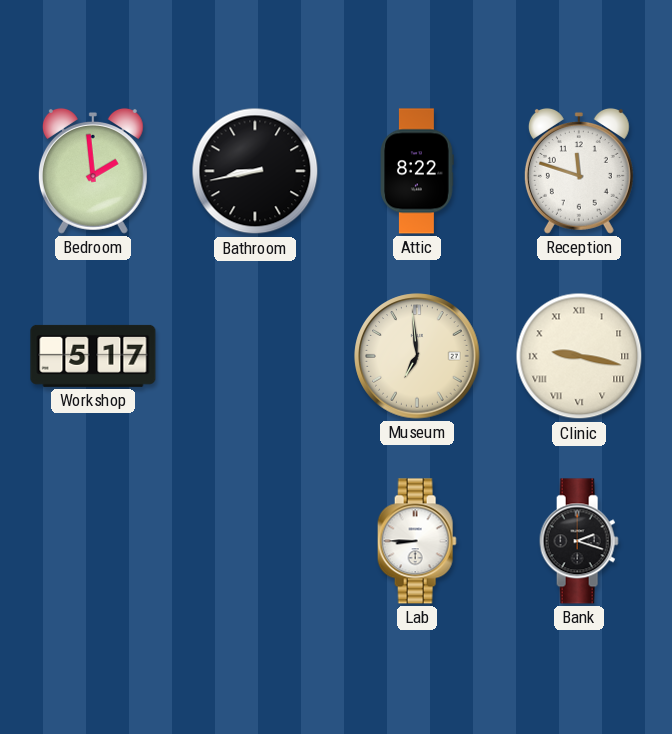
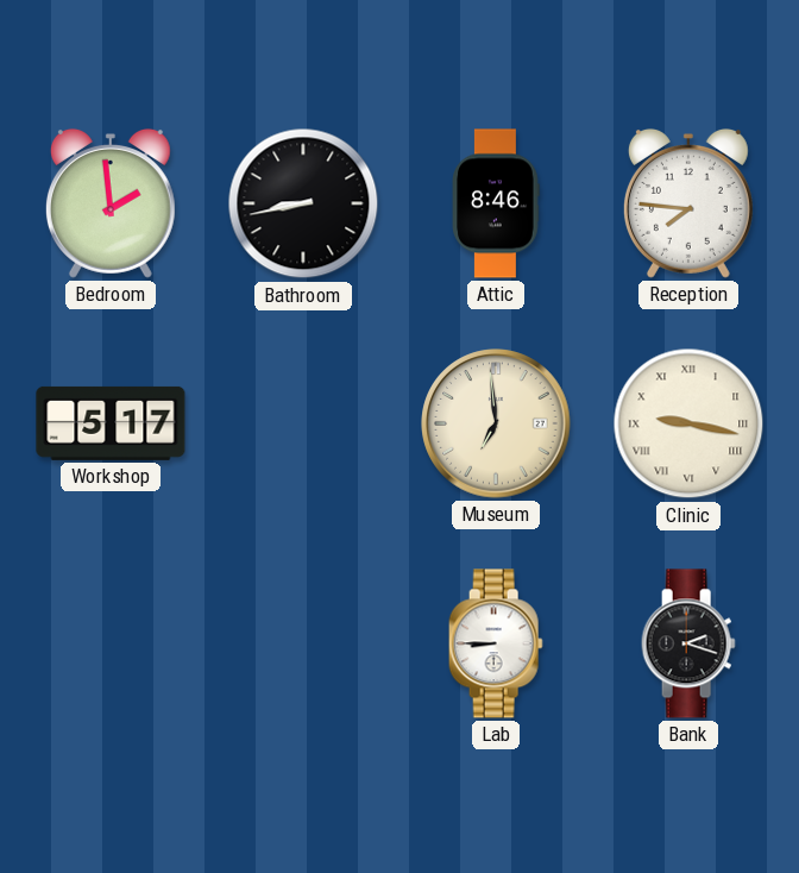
Attic: 8:22 -> 8:46 (496, 203)
Reception: 11:48 -> 7:46 (688, 203)
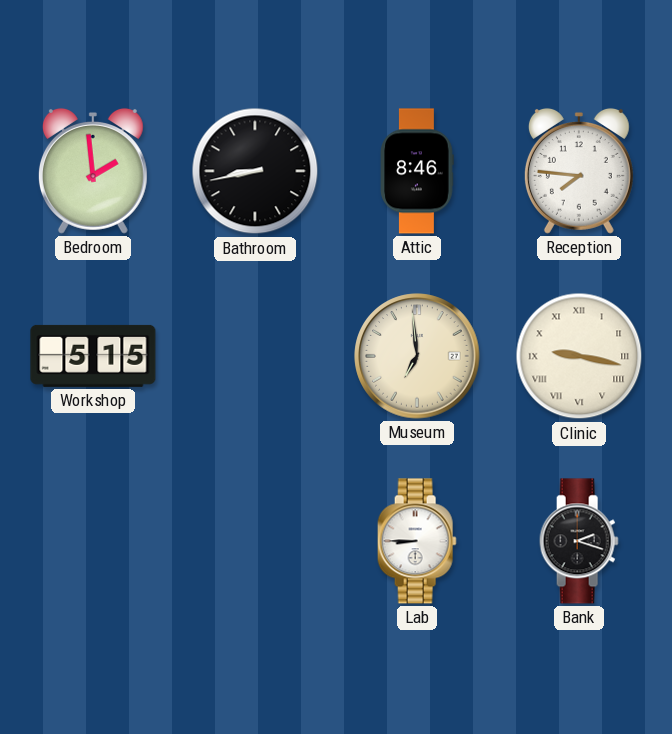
Workshop: 5:17 -> 5:15 (93, 356)
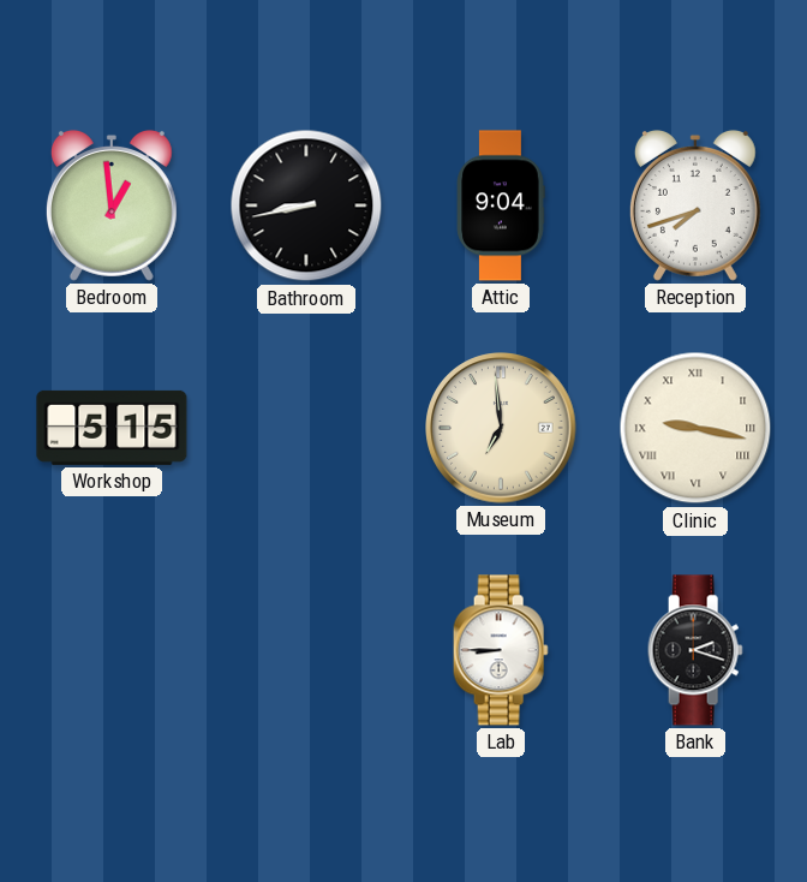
Bedroom: 1:59 -> 12:59 (112, 205)
Attic: 8:46 -> 9:04 (501, 205)
Reception: 7:46 -> 7:42 (695, 205)
